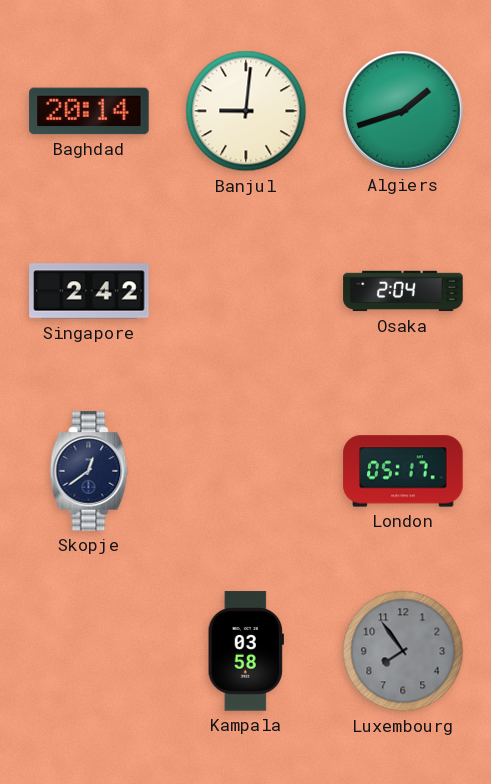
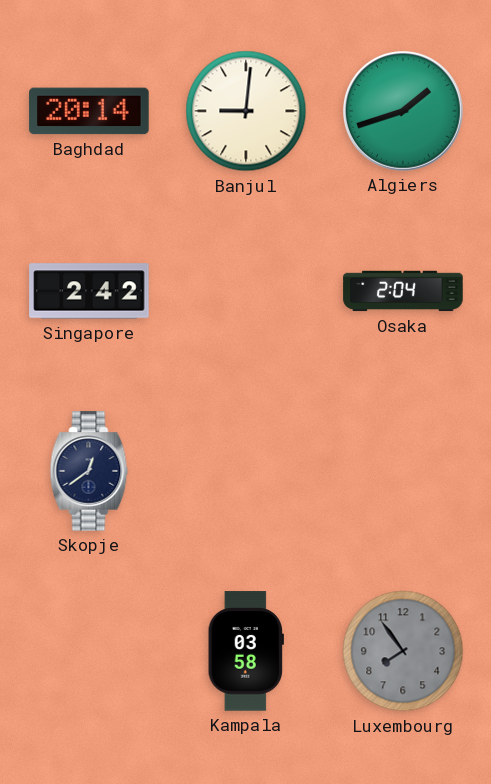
London: 05:17 -> none (403, 471)
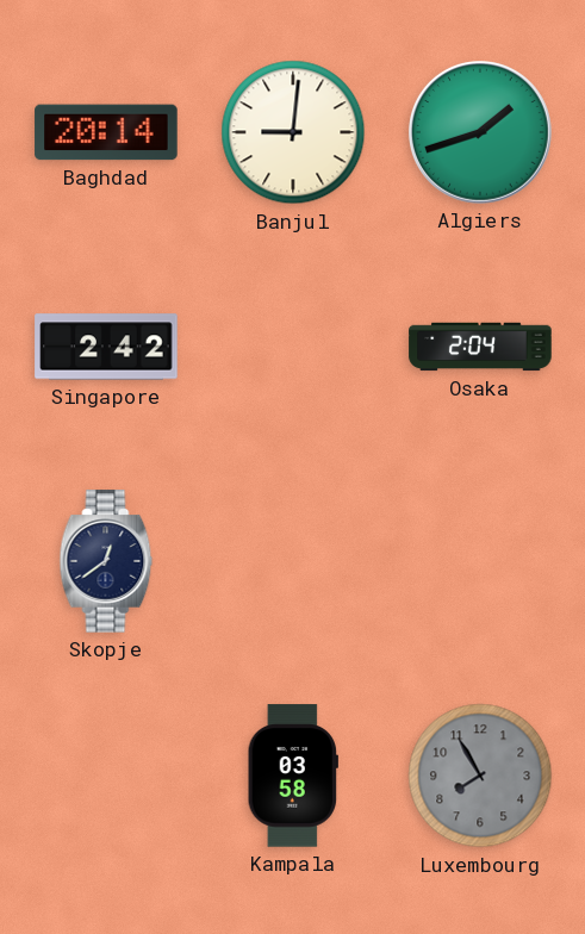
Luxembourg: 7:54 -> 7:55 (480, 776)
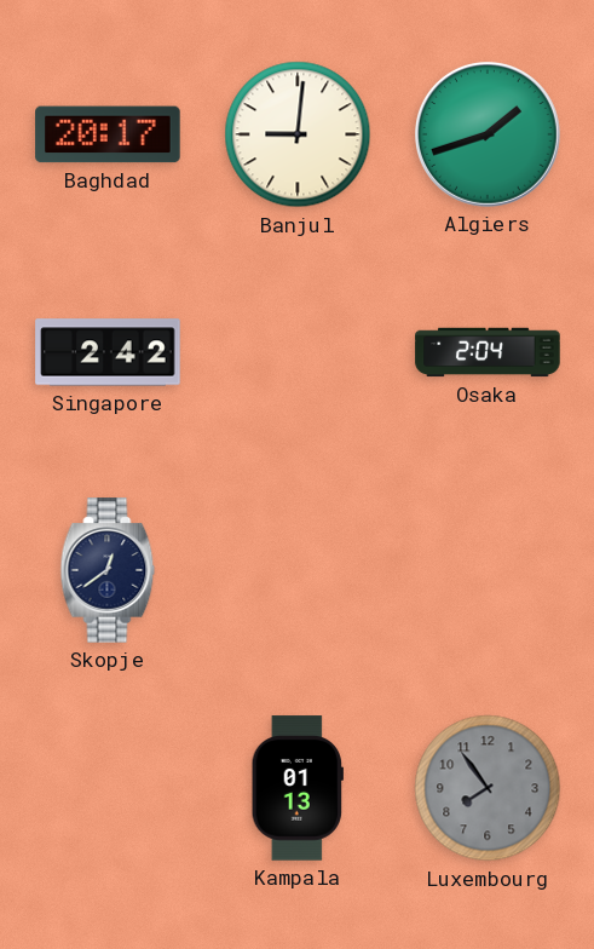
Baghdad: 20:14 -> 20:17 (108, 134)
Kampala: 03:58 -> 01:13 (298, 788)
Luxembourg: 7:55 -> 7:54 (488, 788)
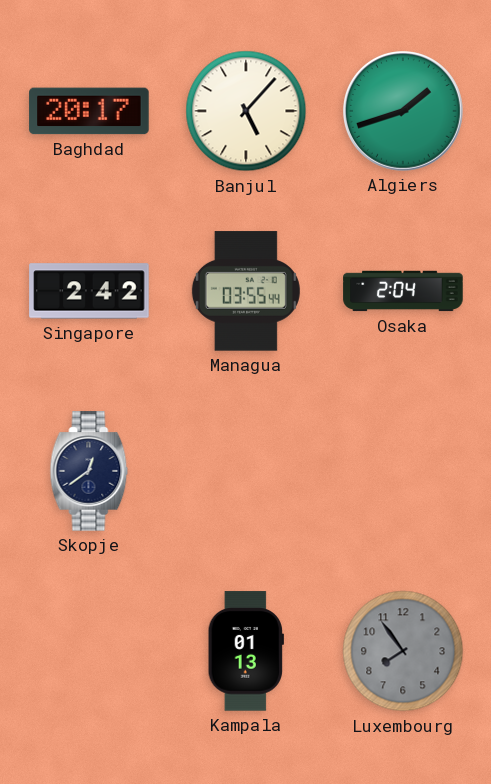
Banjul: 9:01 -> 5:07 (246, 111)
Managua: none -> 03:55 (246, 291)
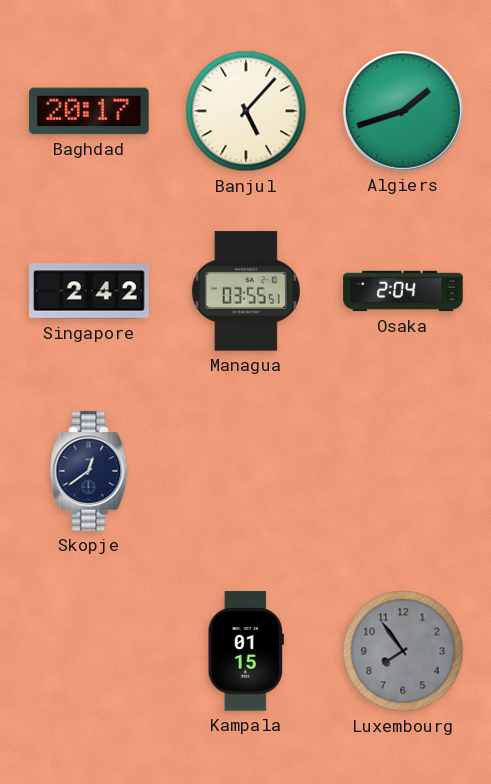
Managua: 03:55:44 -> 03:55:51 (246, 291)
Kampala: 01:13 -> 01:15 (246, 651)
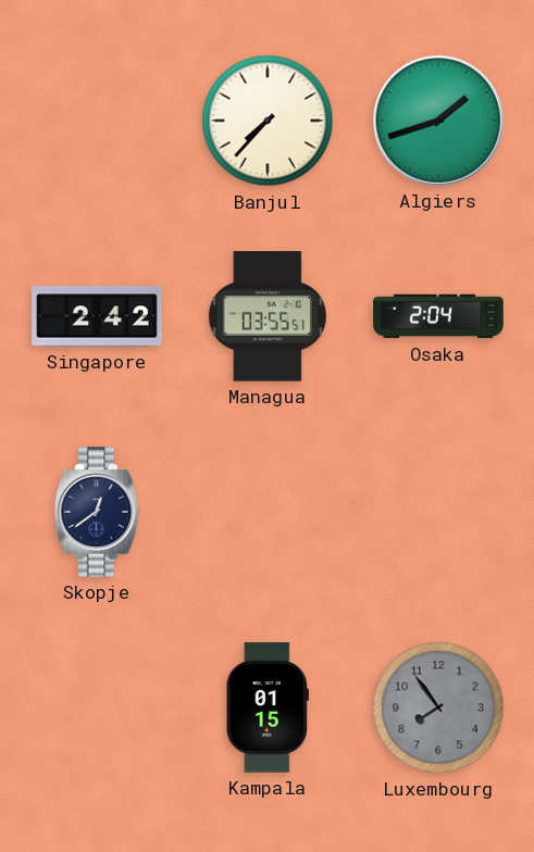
Baghdad: 20:17 -> none (89, 111)
Banjul: 5:07 -> 7:37 (268, 121)
